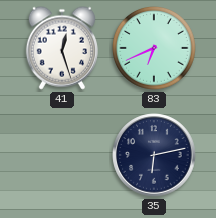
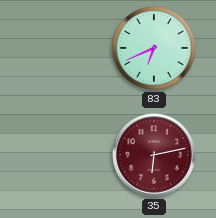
41: 12:27 -> none (61, 48)
35 dial: navy -> burgundy (154, 155)
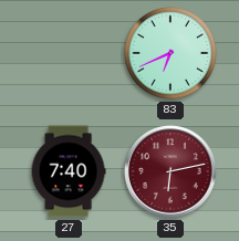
27: none -> 7:40 (69, 171)
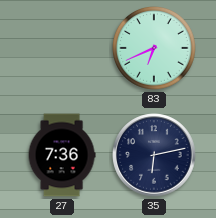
27: 7:40 -> 7:36 (62, 155)
35 dial: burgundy -> navy (154, 155)
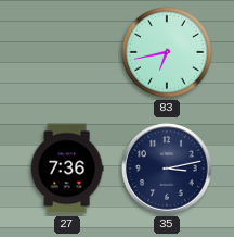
83: 6:41 -> 6:43 (168, 53)
35: 6:13 -> 3:13 (167, 169)
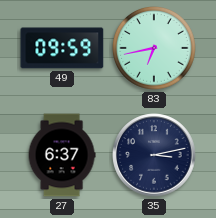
49: none -> 09:59 (62, 48)
27: 7:36 -> 6:37 (62, 155)
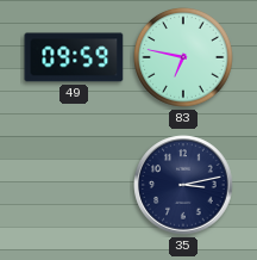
83: 6:43 -> 6:47 (184, 58)
27: 6:37 -> none (62, 155)
